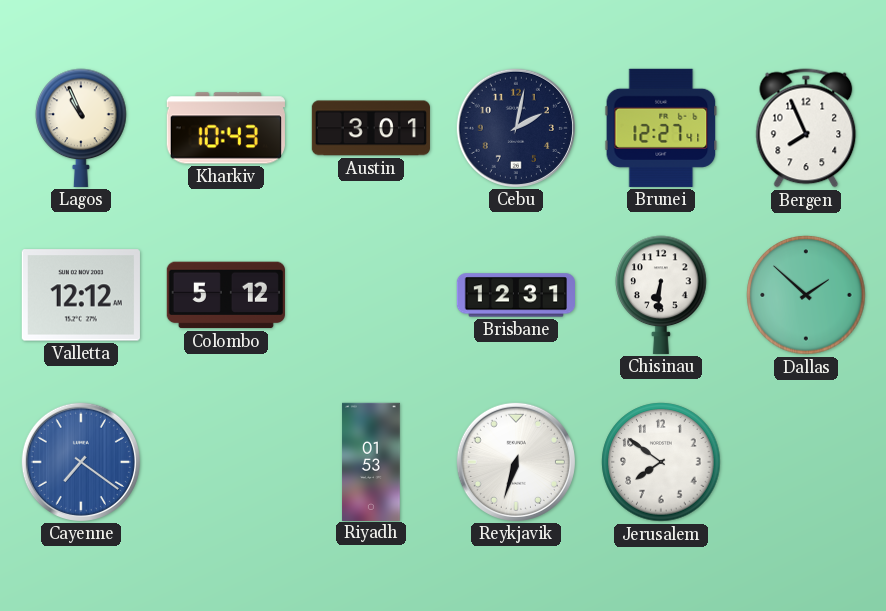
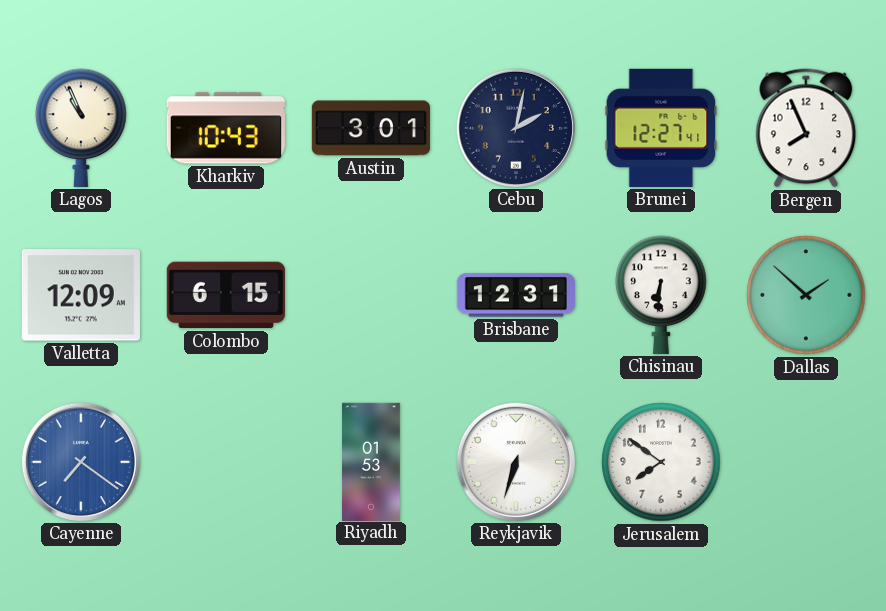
Valletta: 12:12 -> 12:09 (81, 295)
Colombo: 5:12 -> 6:15 (226, 295)
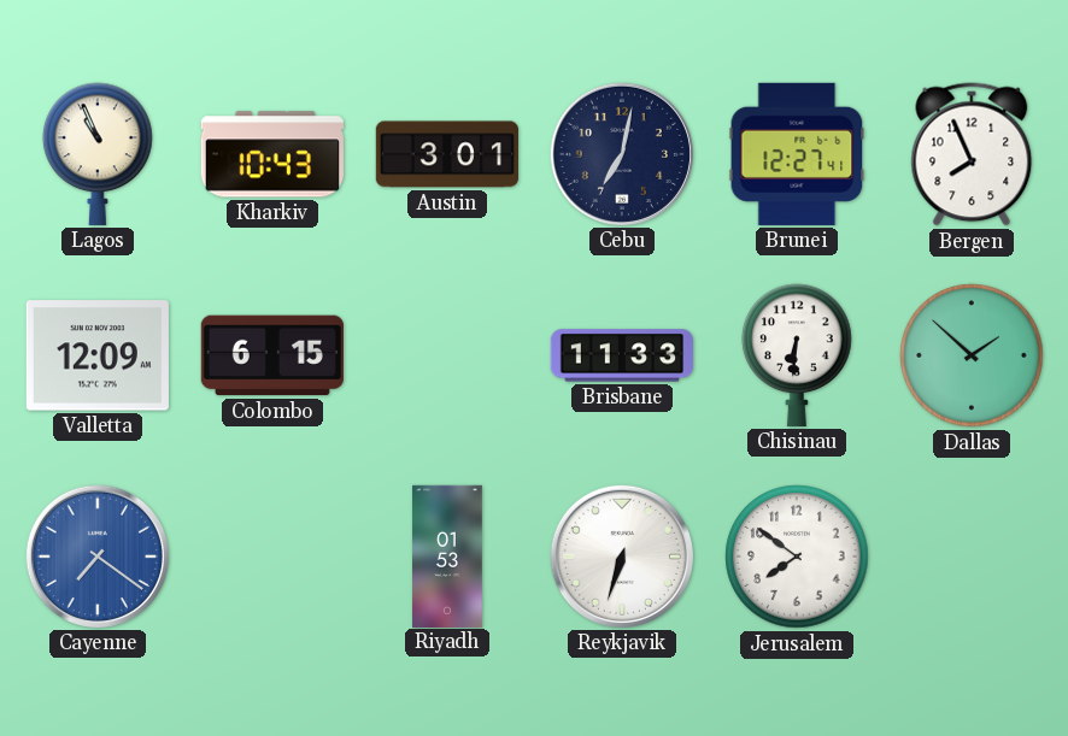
Cebu: 2:02 -> 7:02 (622, 154)
Brisbane: 12:31 -> 11:33 (621, 355)
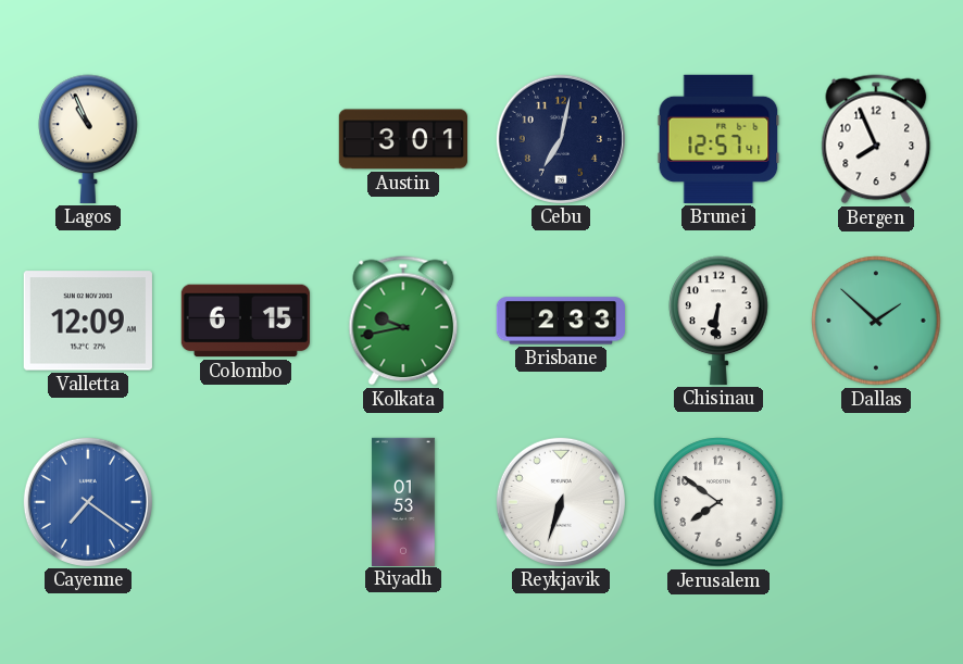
Kharkiv: 10:43 -> none (272, 154)
Brunei: 12:27 -> 12:57 (718, 139)
Kolkata: none -> 9:43 (403, 321)
Brisbane: 11:33 -> 2:33 (560, 321)
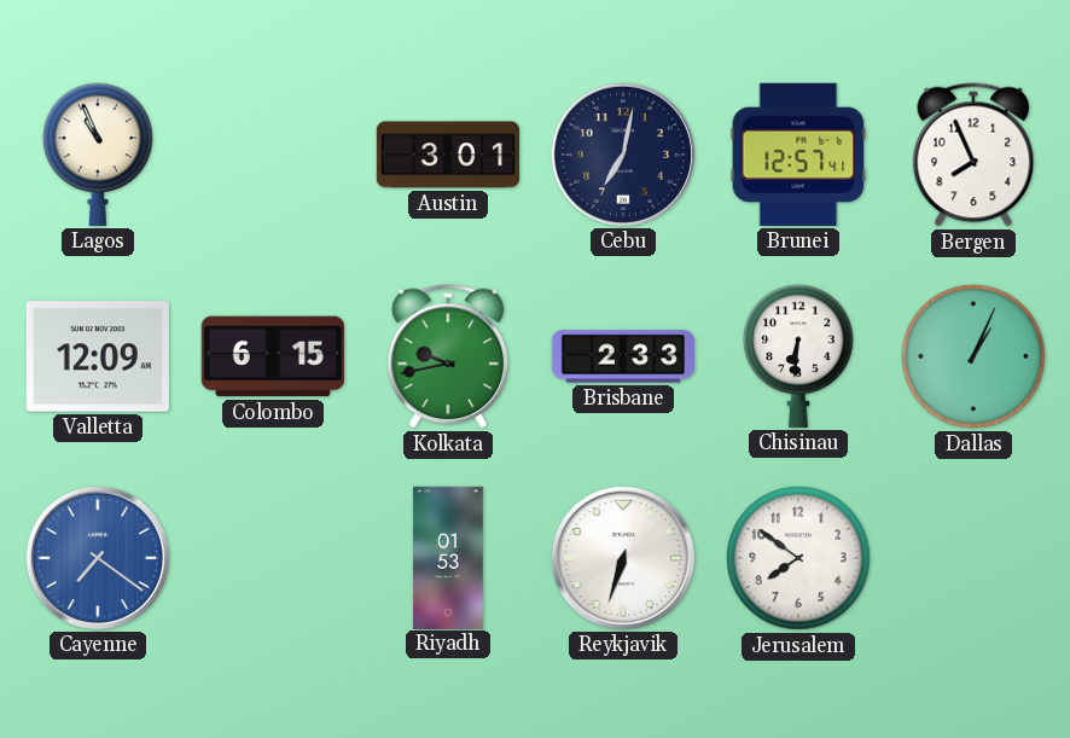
Dallas: 1:52 -> 1:04 (973, 356)
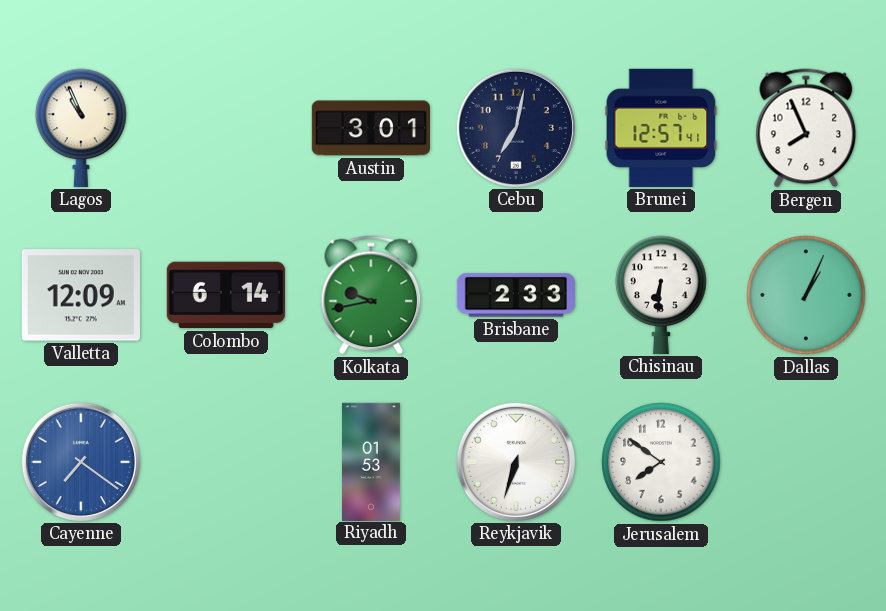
Colombo: 6:15 -> 6:14 (226, 295)
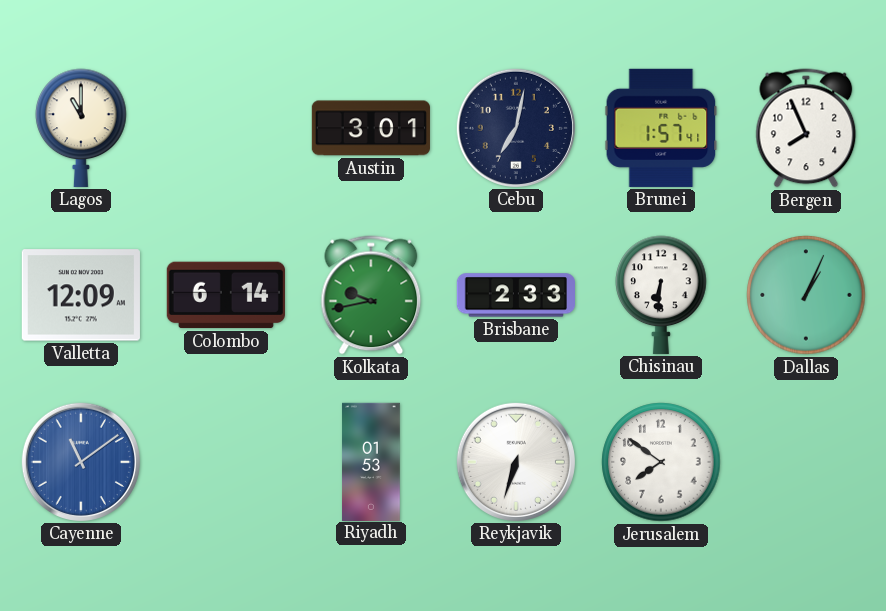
Lagos: 10:56 -> 11:00 (81, 128)
Brunei: 12:57 -> 1:57 (661, 128)
Cayenne: 7:21 -> 11:09 (81, 462)
